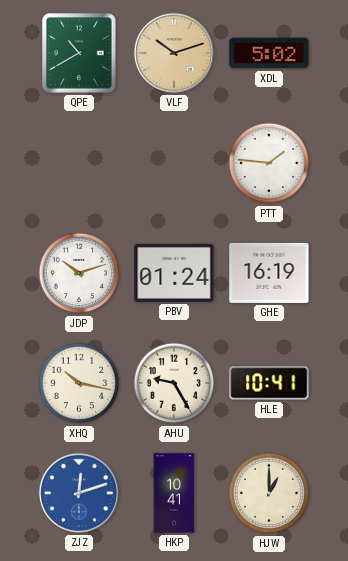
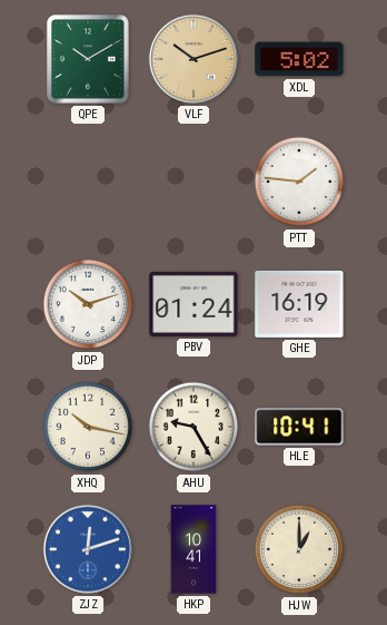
QPE: 10:40 -> 10:10 (88, 59)
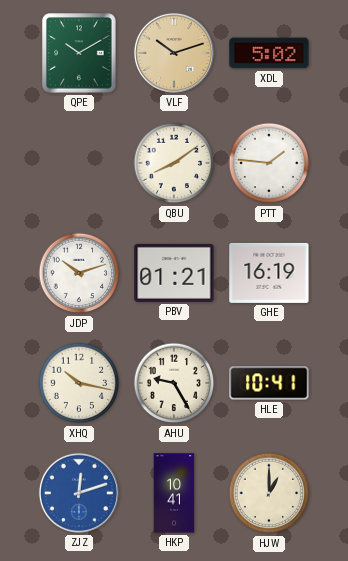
QBU: none -> 8:09 (174, 163)
PBV: 01:24 -> 01:21 (174, 273)
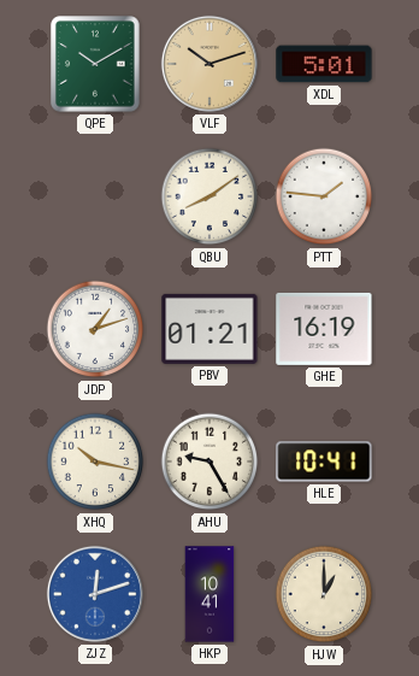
XDL: 5:02 -> 5:01 (324, 64)
JDP: 10:12 -> 1:12 (95, 329)
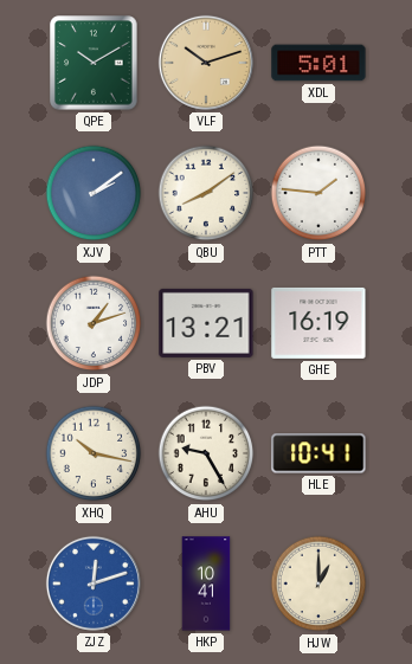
XJV: none -> 2:09 (94, 193)
PBV: 01:21 -> 13:21 (206, 323)
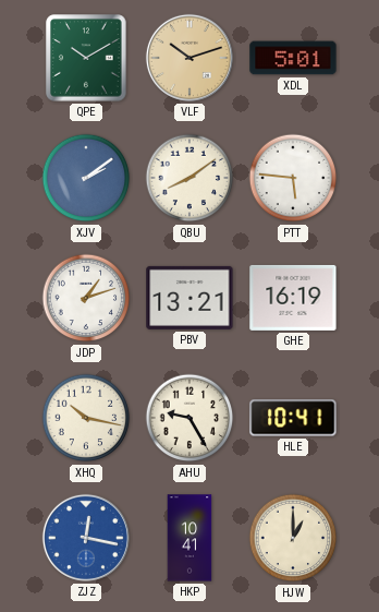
PTT: 1:46 -> 5:46 (293, 178)
ZJZ: 12:12 -> 12:17 (86, 538)
